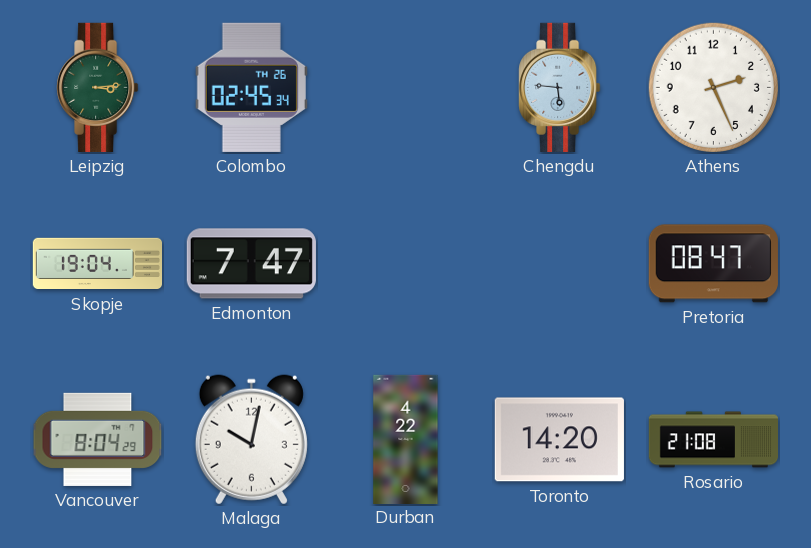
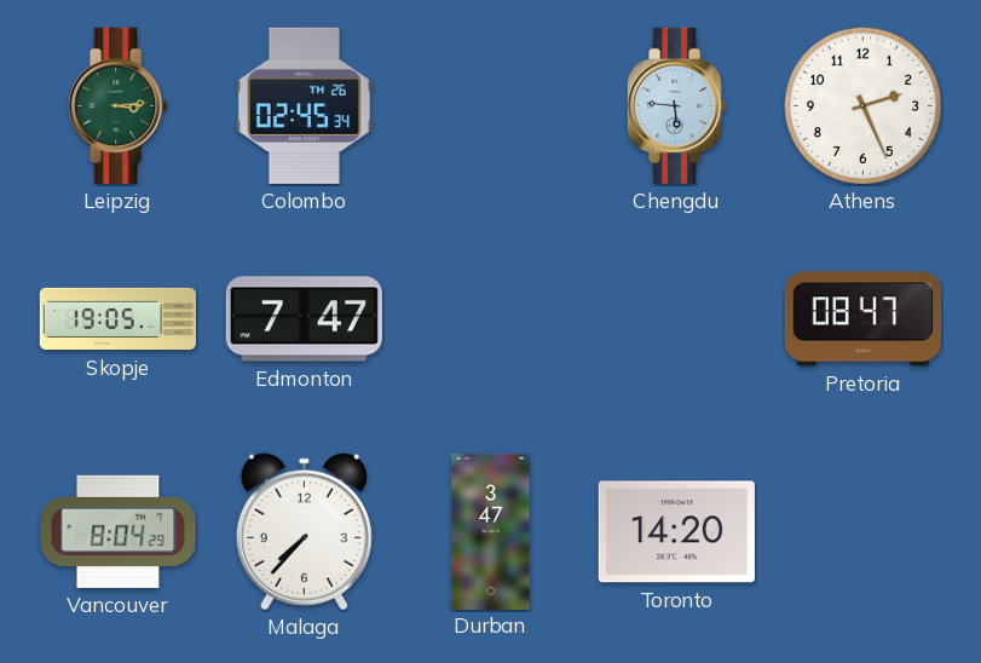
Skopje: 19:04 -> 19:05 (117, 319)
Malaga: 10:02 -> 7:37 (304, 532)
Durban: 4:22 -> 3:47 (491, 531)
Rosario: 21:08 -> none (714, 440)
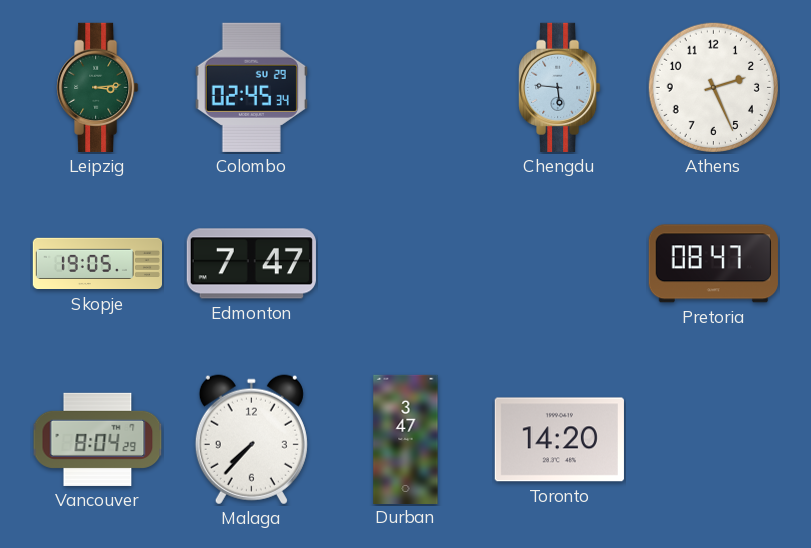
Colombo date: TH 26 -> SU 29 (251, 87)
